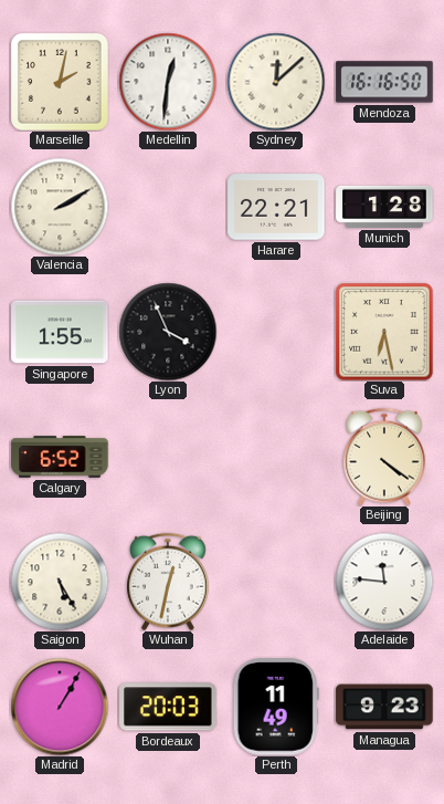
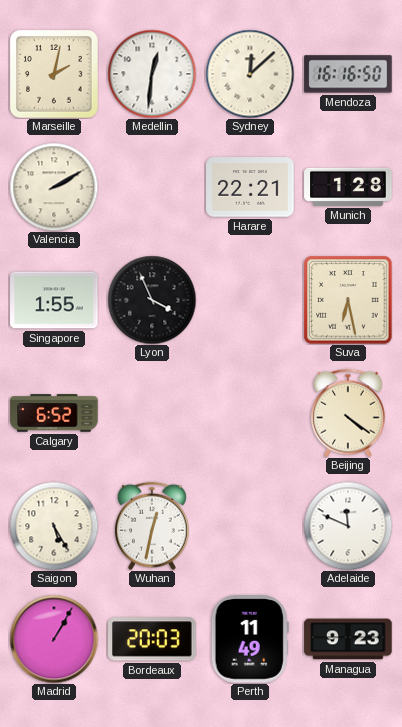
Adelaide: 11:46 -> 11:49 (348, 526)
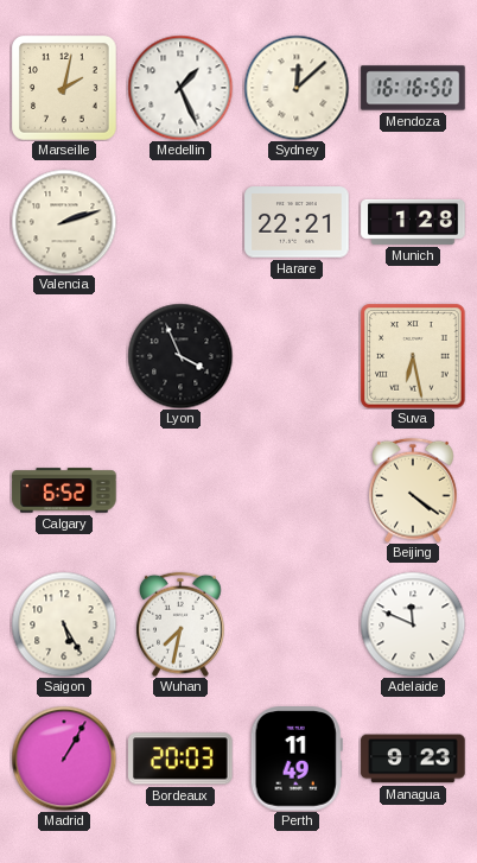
Medellin: 12:31 -> 1:26 (180, 88)
Valencia: 2:10 -> 2:12 (64, 222)
Singapore: 1:55 -> none (54, 300)
Wuhan: 12:32 -> 7:32 (182, 624)
